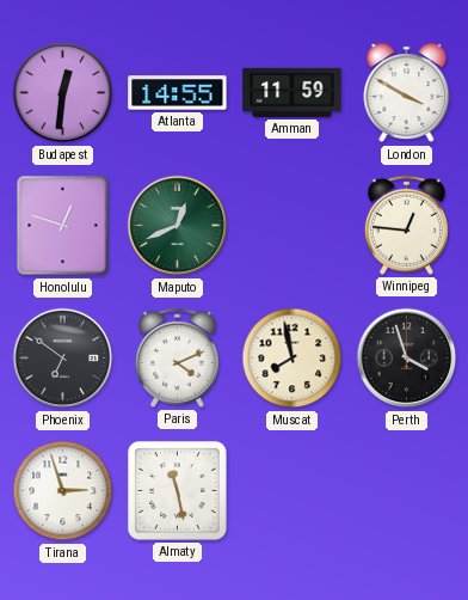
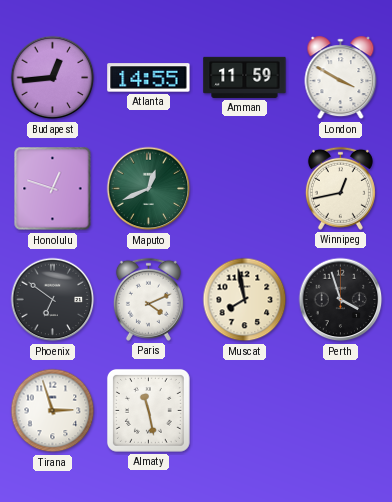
Budapest: 12:31 -> 12:44 (53, 78)
Winnipeg: 12:46 -> 12:43 (340, 188)
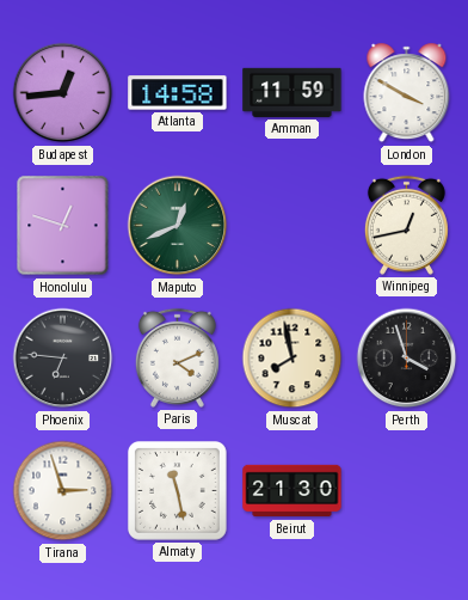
Atlanta: 14:55 -> 14:58 (178, 93)
Phoenix: 6:51 -> 6:46 (63, 359)
Beirut: none -> 21:30 (292, 491)
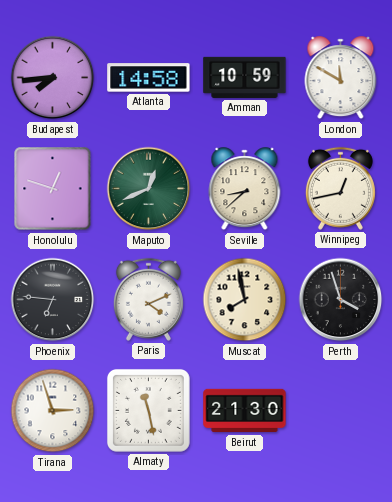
Budapest: 12:44 -> 7:44 (53, 78)
Amman: 11:59 -> 10:59 (245, 77)
London: 3:50 -> 11:50 (341, 78)
Seville: none -> 8:38 (245, 189)
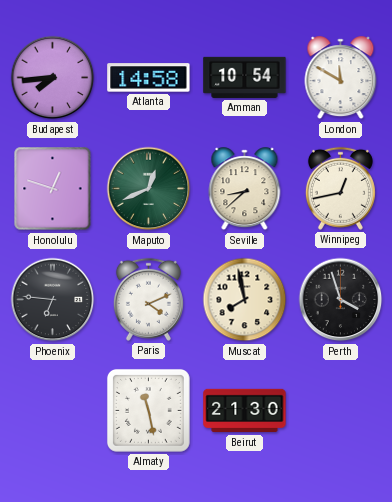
Amman: 10:59 -> 10:54 (245, 77)
Tirana: 2:57 -> none (53, 411)
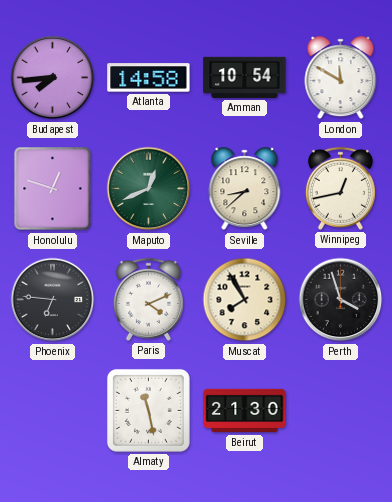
Muscat: 7:58 -> 7:55 (245, 300)
